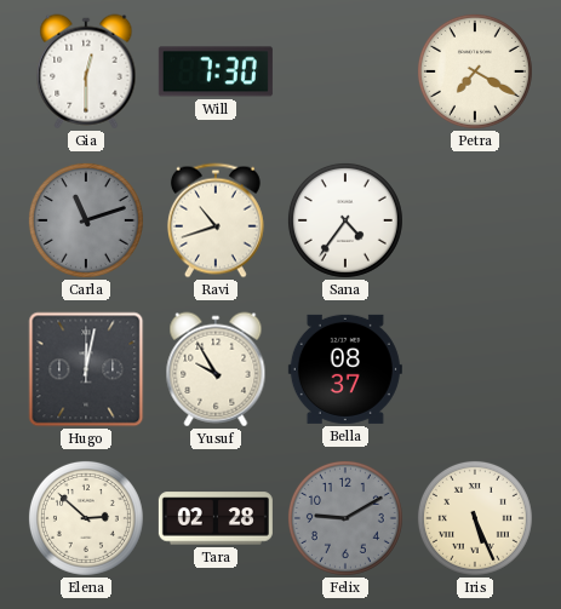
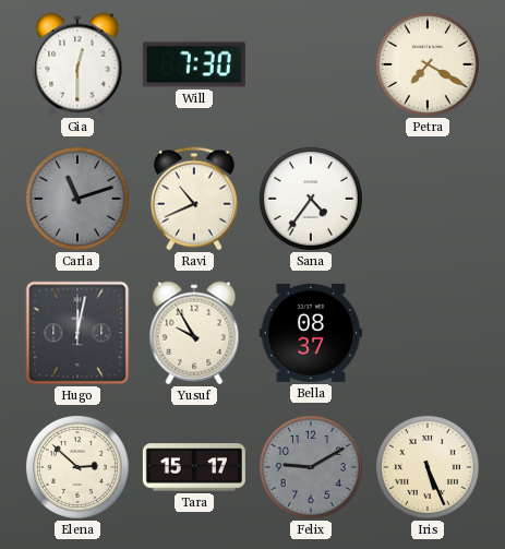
Ravi: 10:42 -> 10:41 (194, 199)
Tara: 02:28 -> 15:17 (194, 467)
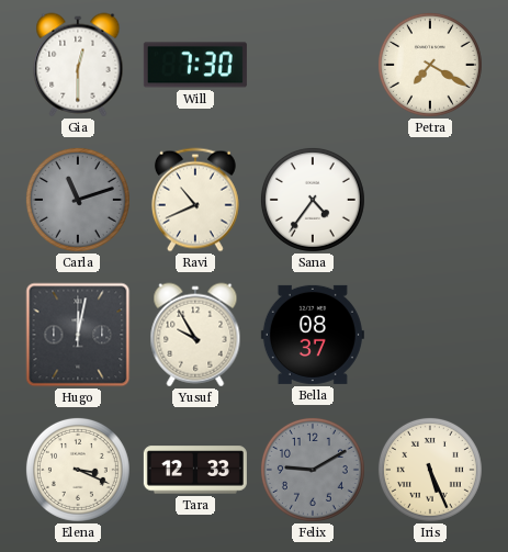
Elena: 2:52 -> 3:19 (78, 470)
Tara: 15:17 -> 12:33 (195, 470)
